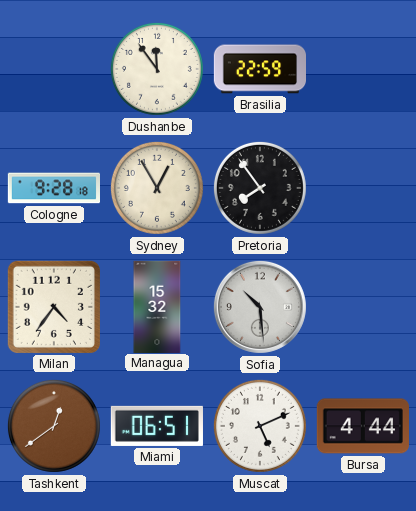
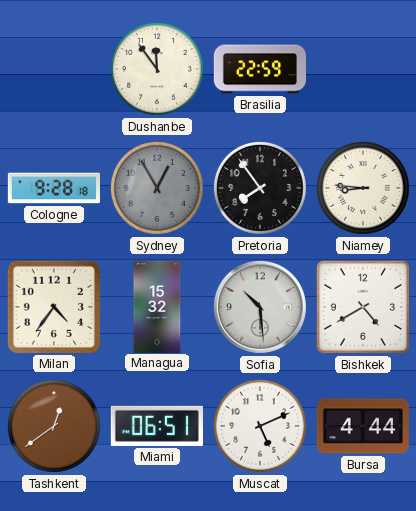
Sydney dial: cream -> grey (157, 188)
Niamey: none -> 8:46 (363, 188)
Bishkek: none -> 4:40 (363, 307)
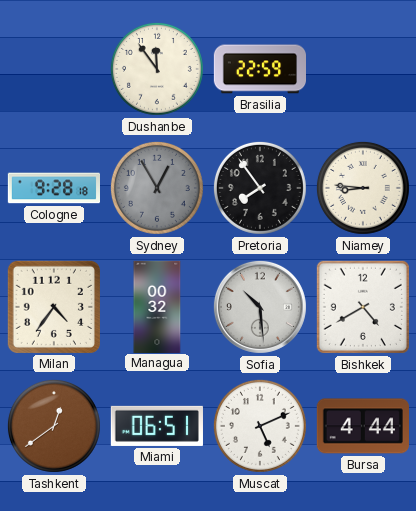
Managua: 15:32 -> 00:32 (157, 306)
